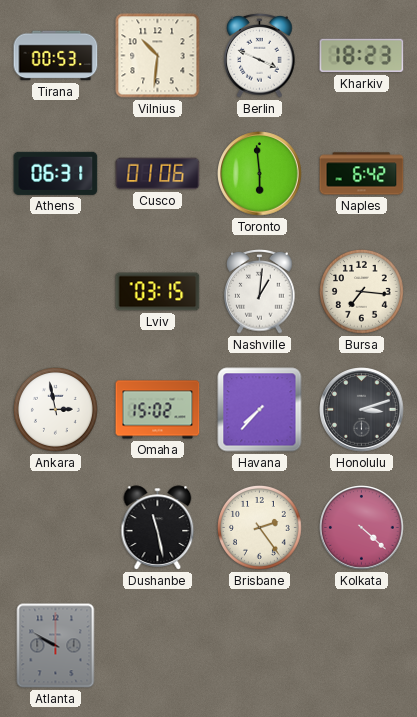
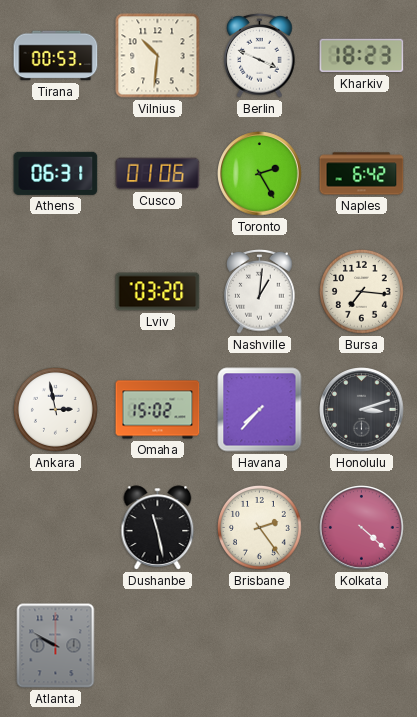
Toronto: 5:59 -> 2:25 (260, 174)
Lviv: 03:15 -> 03:20 (158, 292)
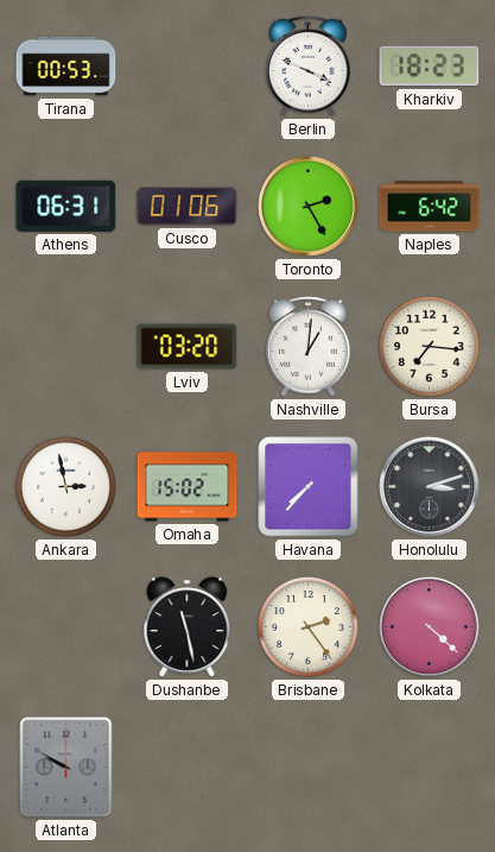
Vilnius: 10:31 -> none (158, 56)
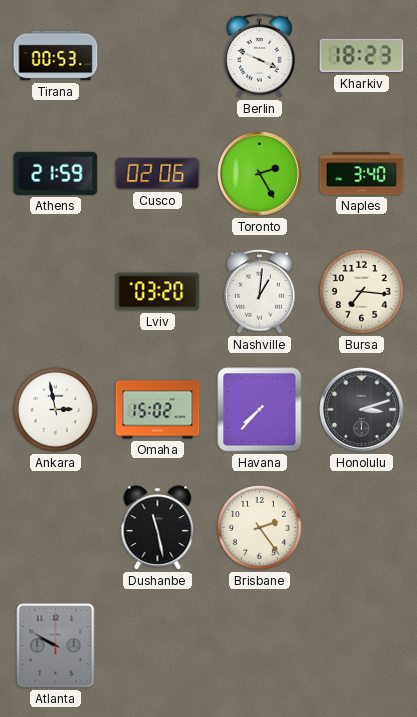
Athens: 06:31 -> 21:59 (56, 173)
Cusco: 01:06 -> 02:06 (158, 174)
Naples: 6:42 -> 3:40 (362, 174)
Kolkata: 4:22 -> none (430, 627)
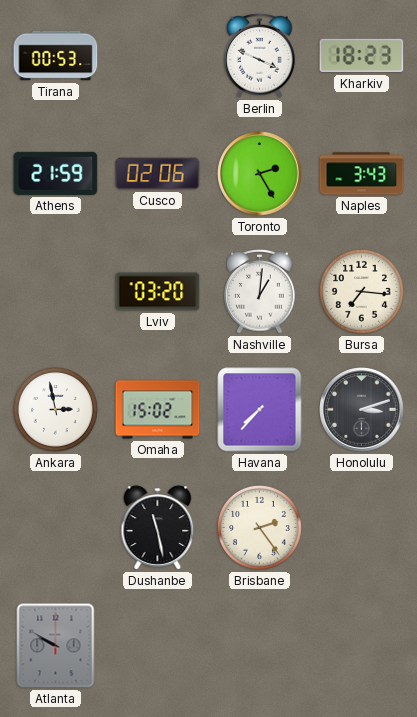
Naples: 3:40 -> 3:43 (362, 174)
